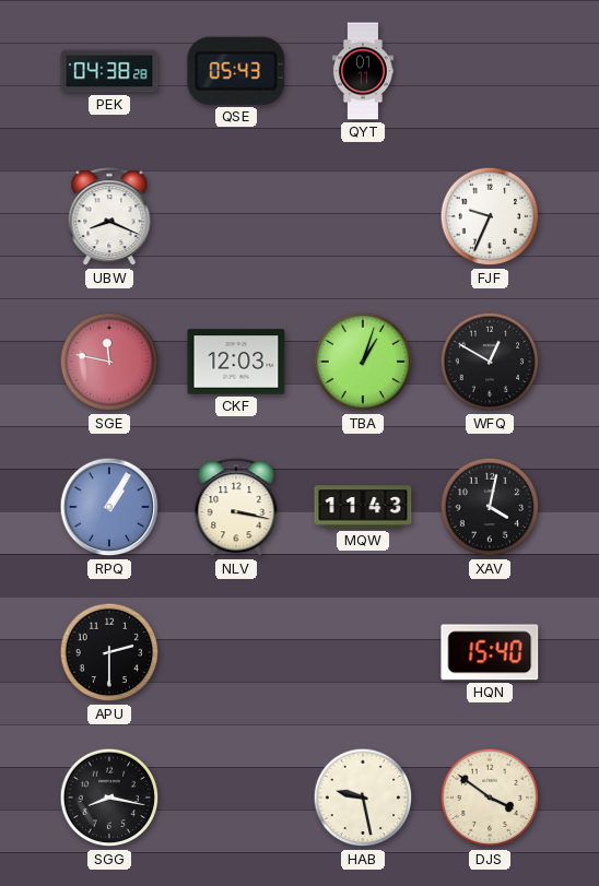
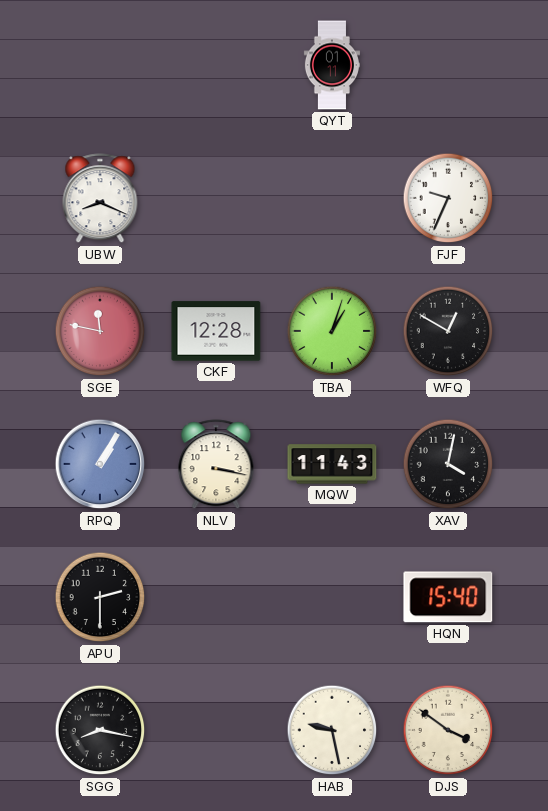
PEK: 04:38 -> none (109, 71)
QSE: 05:43 -> none (236, 71)
CKF: 12:03 -> 12:28 (216, 331)
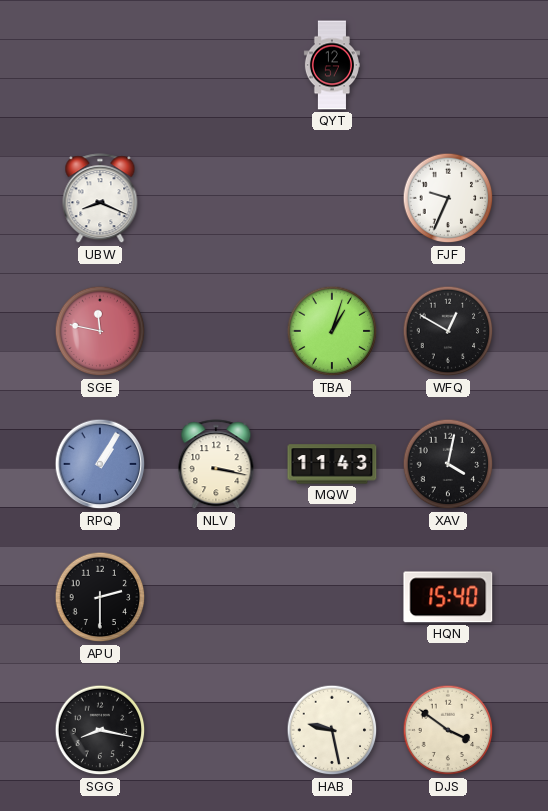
QYT: 01:11 -> 12:57 (332, 65)
CKF: 12:28 -> none (216, 331)
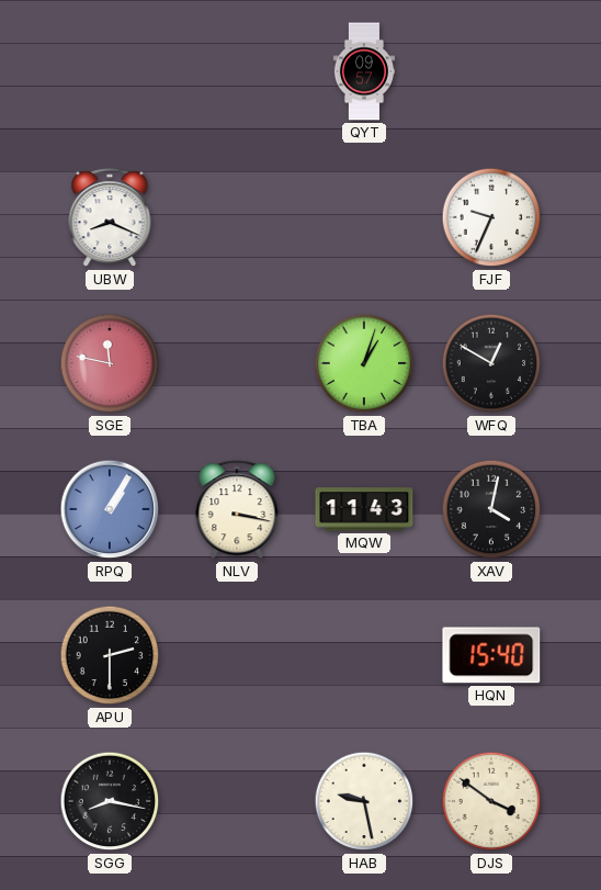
QYT: 12:57 -> 09:57 (364, 71)
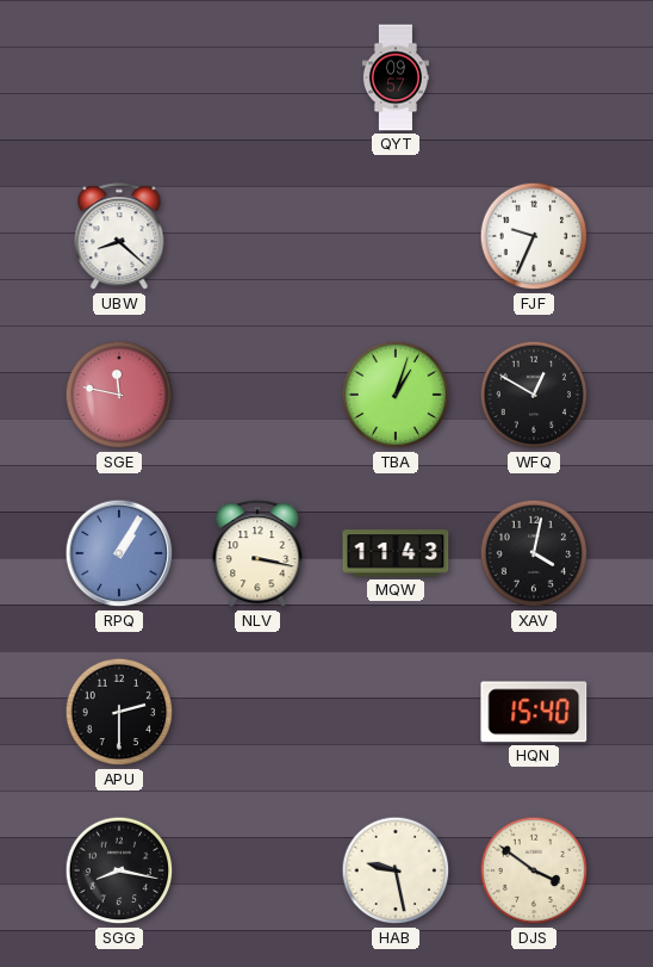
UBW: 8:19 -> 8:22 (119, 237)
